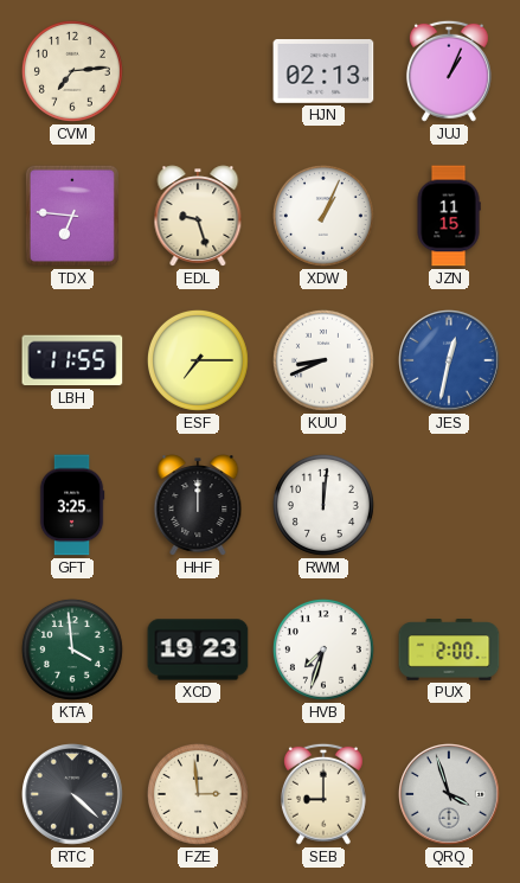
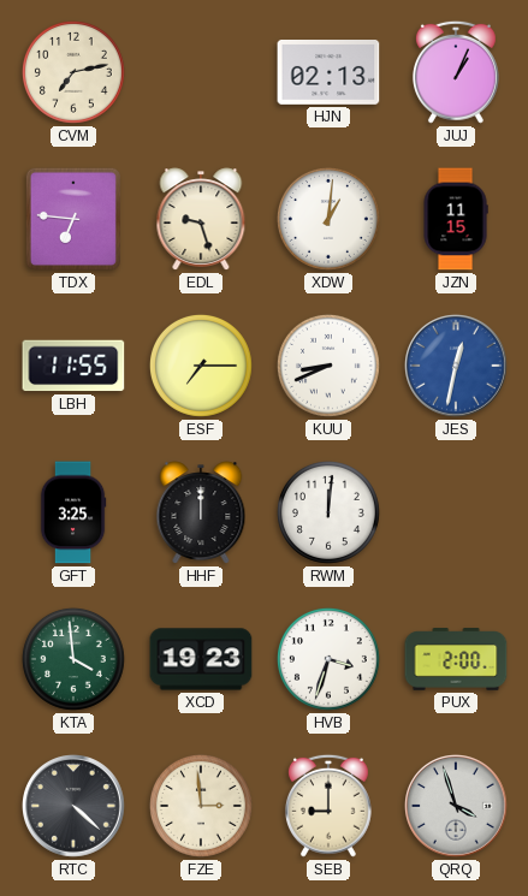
CVM: 7:14 -> 7:13 (73, 72)
XDW: 1:04 -> 1:01 (328, 219)
HVB: 7:33 -> 3:33 (328, 659)
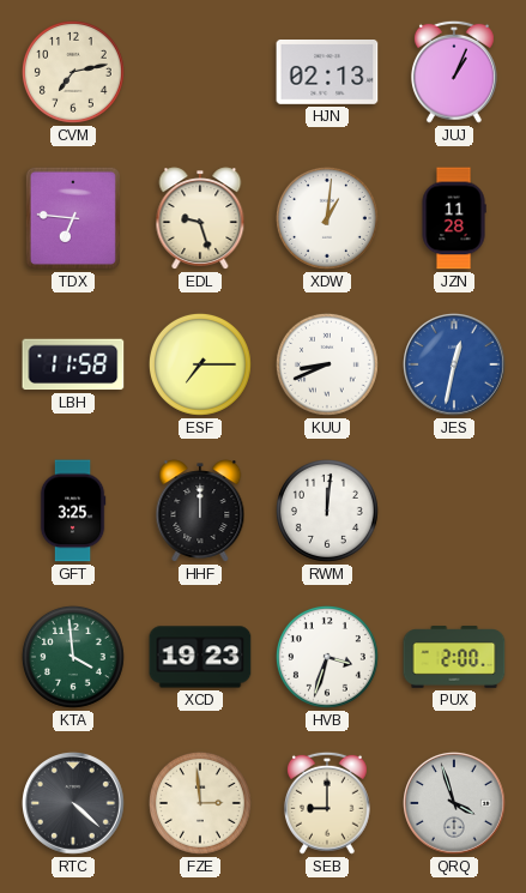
JZN: 11:15 -> 11:28 (454, 218)
LBH: 11:55 -> 11:58 (73, 364)
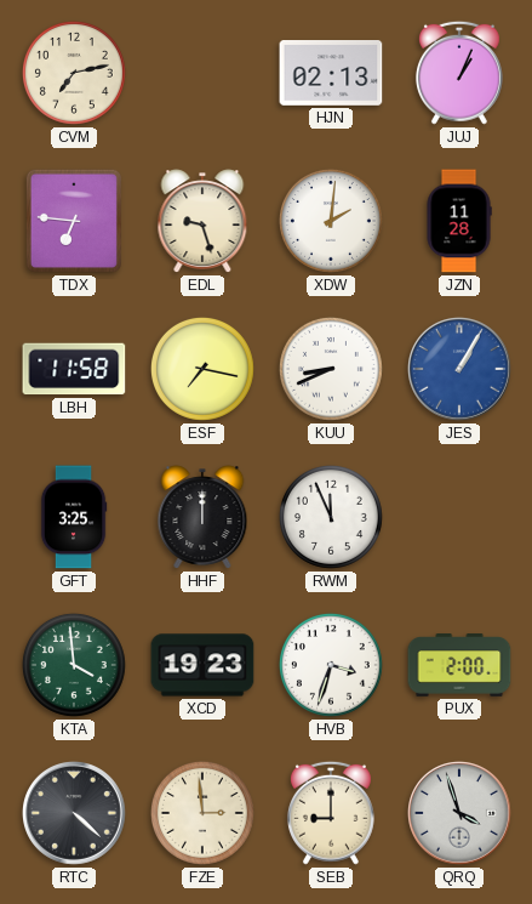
XDW: 1:01 -> 2:01 (331, 221)
ESF: 7:15 -> 7:17 (202, 369)
JES: 12:32 -> 1:05 (461, 370)
RWM: 12:01 -> 11:56 (331, 517)
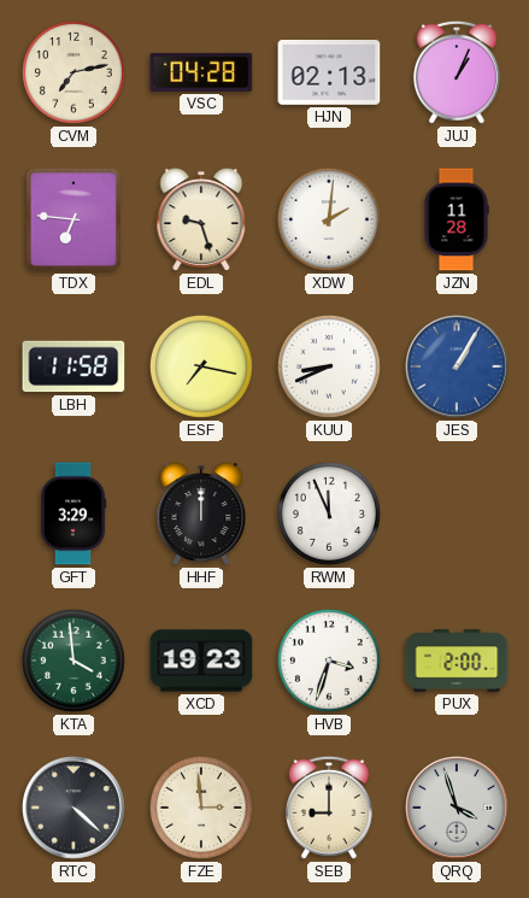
VSC: none -> 04:28 (201, 72)
GFT: 3:25 -> 3:29 (74, 513)
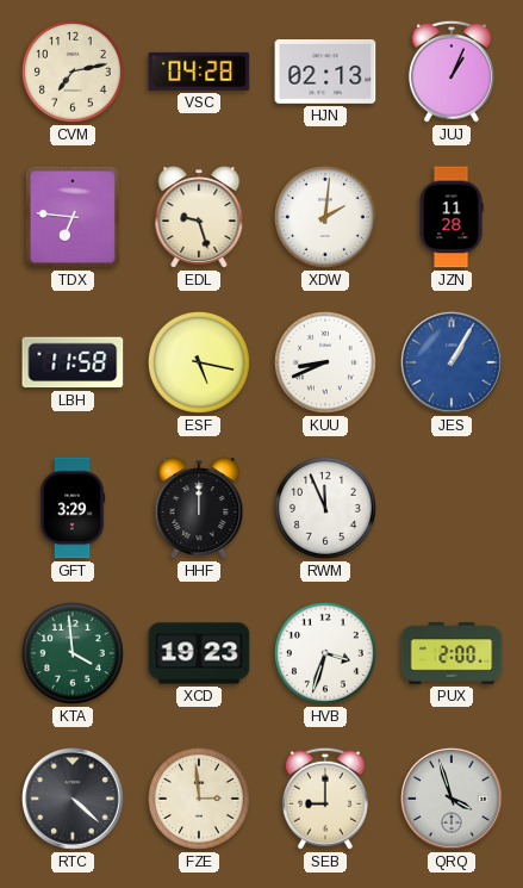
ESF: 7:17 -> 5:17 (199, 362)
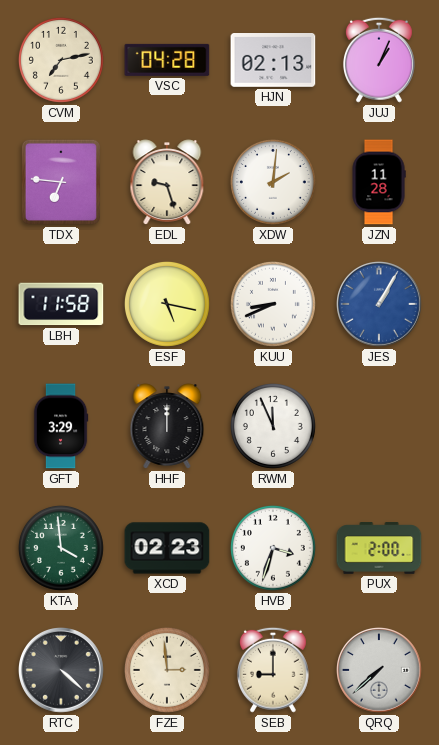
XCD: 19:23 -> 02:23 (167, 548)
QRQ: 3:57 -> 7:38 (380, 671)
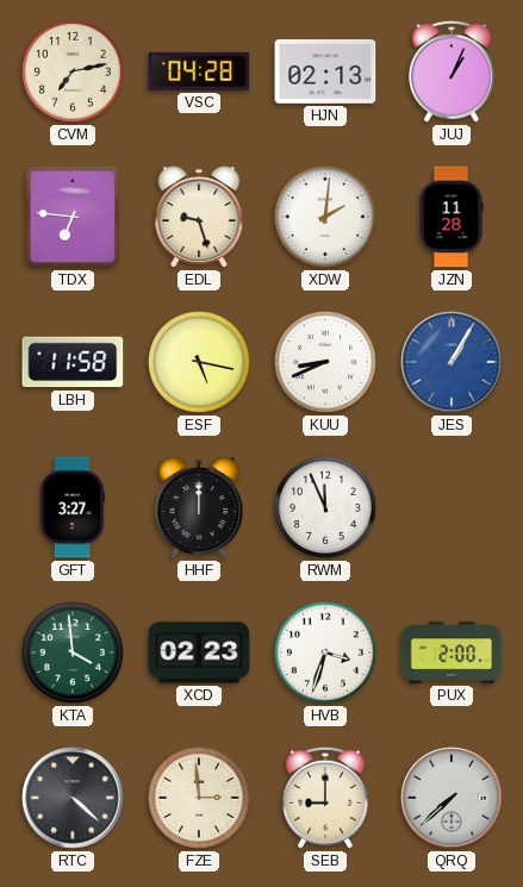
GFT: 3:29 -> 3:27 (73, 507)
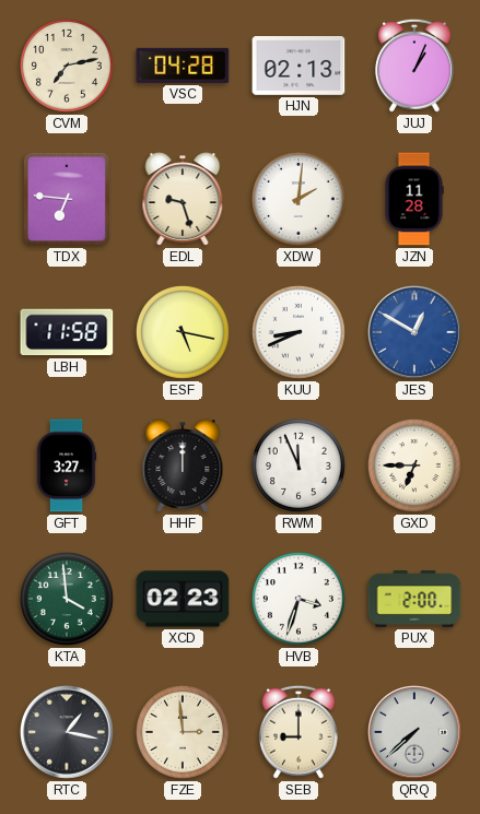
JES: 1:05 -> 12:50 (415, 333)
GXD: none -> 6:45 (414, 465)
RTC: 4:22 -> 1:17 (68, 733)
